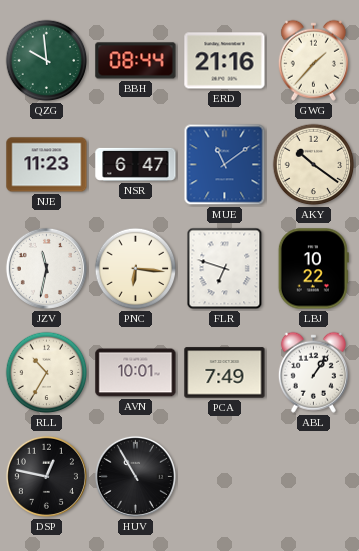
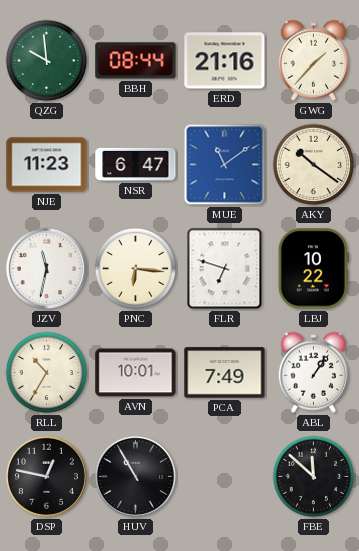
FBE: none -> 11:52 (314, 477)
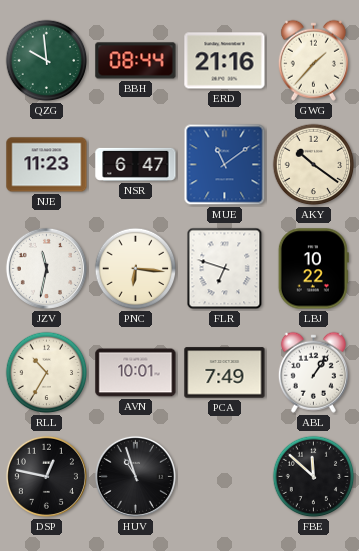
HUV: 10:55 -> 10:57 (135, 476)
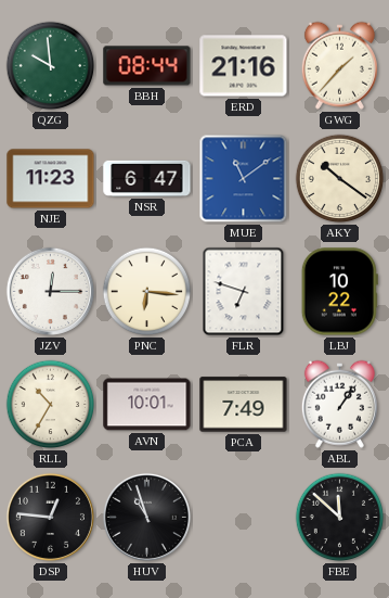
JZV: 11:32 -> 12:15 (50, 291)
DSP: 12:47 -> 12:46 (50, 517)
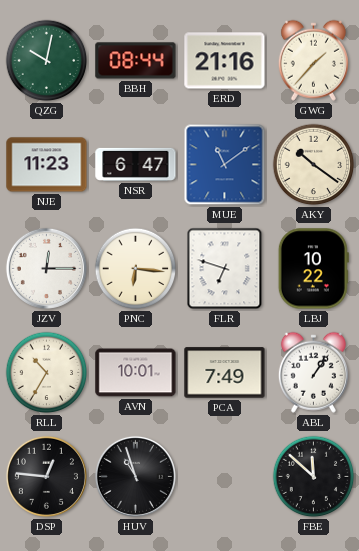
QZG: 9:59 -> 10:02 (47, 61)
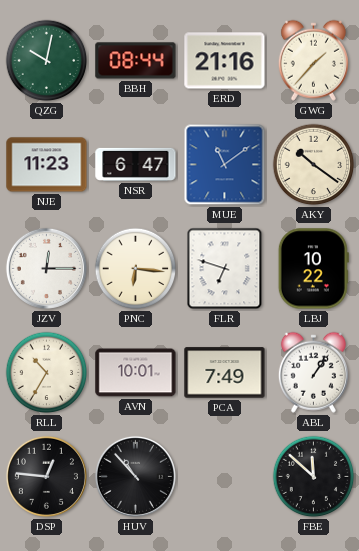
HUV: 10:57 -> 10:53 (135, 476)
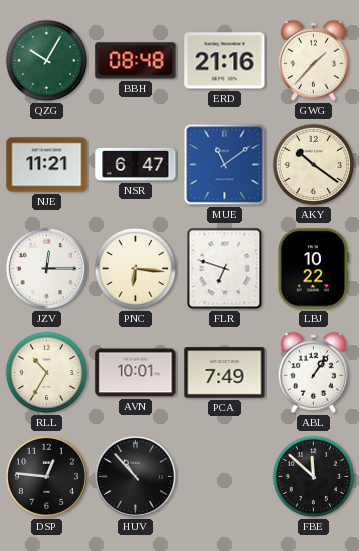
QZG: 10:02 -> 10:05 (47, 61)
BBH: 08:44 -> 08:48 (136, 61)
NJE: 11:23 -> 11:21 (47, 165)
